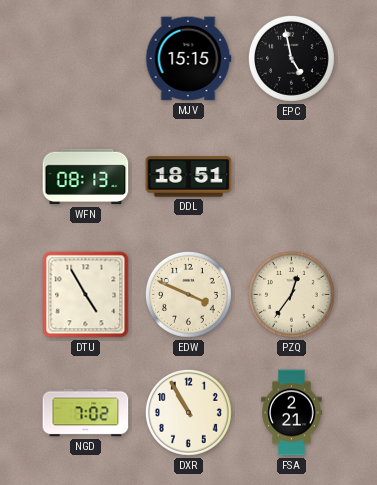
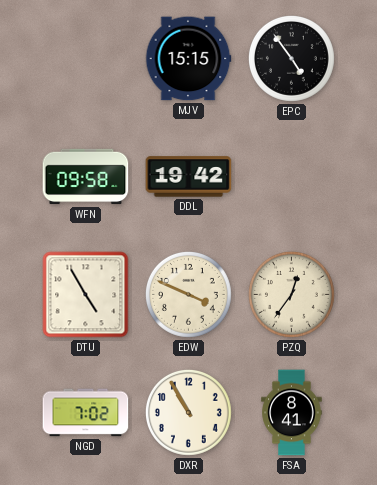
EPC: 4:58 -> 4:54 (291, 58)
WFN: 08:13 -> 09:58 (86, 177)
DDL: 18:51 -> 19:42 (189, 177)
FSA: 2:21 -> 8:41 (292, 413)
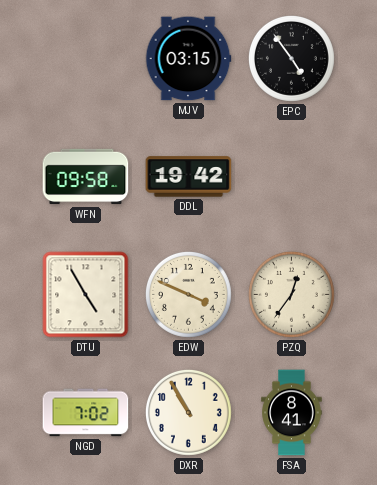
MJV: 15:15 -> 03:15 (188, 59)
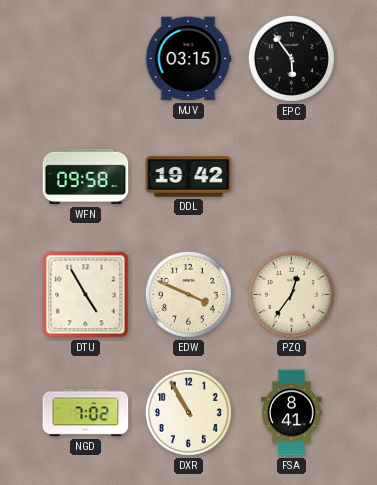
EPC: 4:54 -> 5:54 (291, 58)
